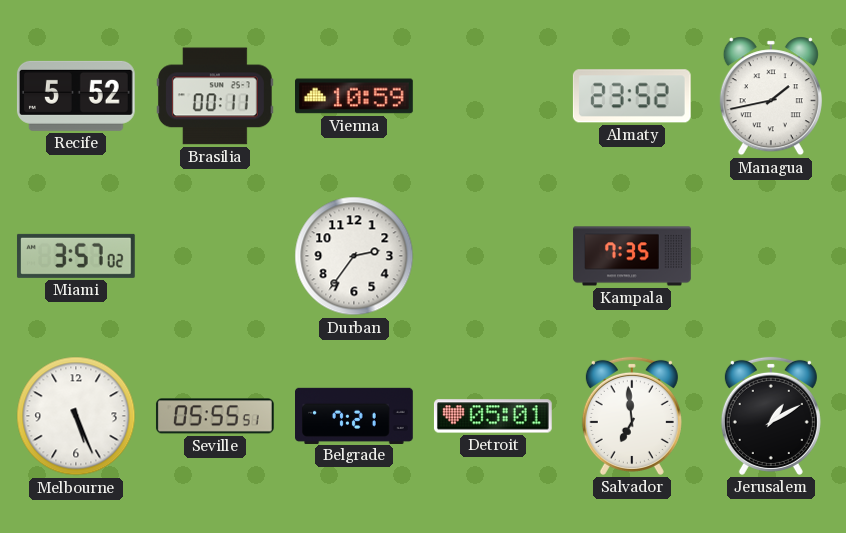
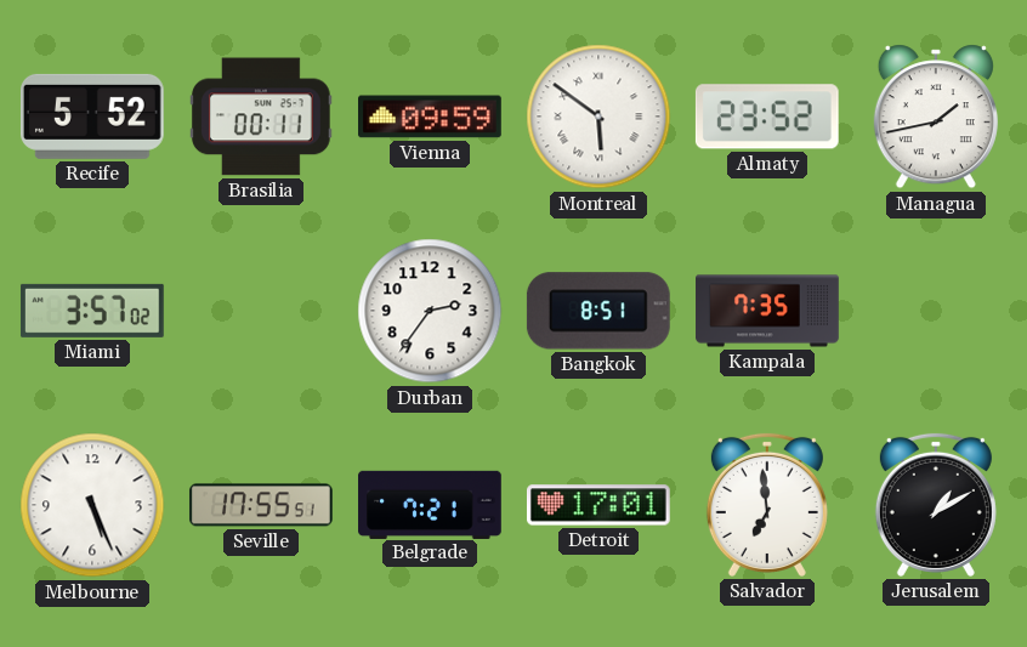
Vienna: 10:59 -> 09:59 (431, 117)
Montreal: none -> 5:51 (598, 117)
Bangkok: none -> 8:51 (598, 311)
Seville: 05:55 -> 17:55 (261, 505)
Detroit: 05:01 -> 17:01 (598, 505)
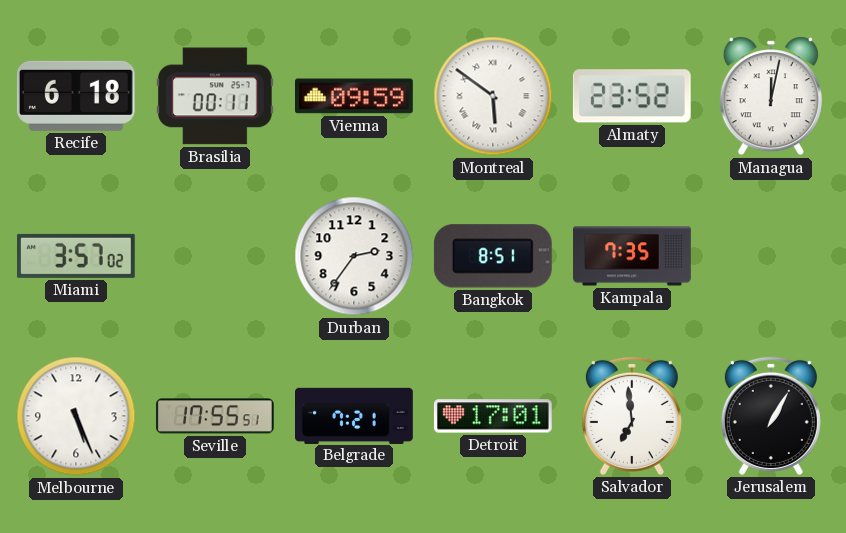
Recife: 5:52 -> 6:18 (76, 96)
Managua: 1:43 -> 12:02 (771, 96)
Jerusalem: 1:10 -> 1:05 (771, 416)
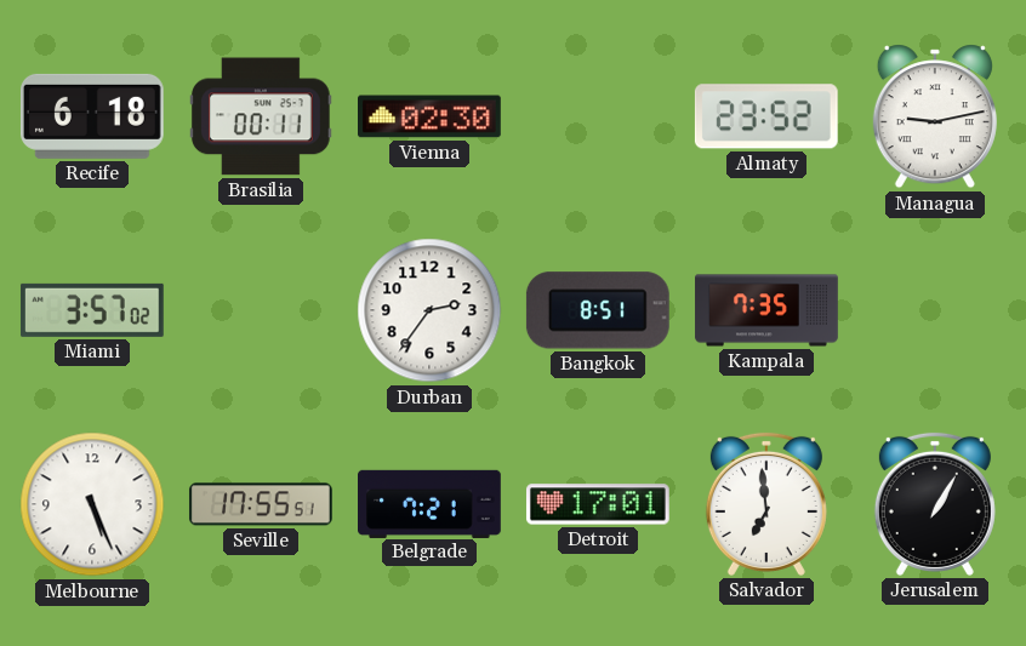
Vienna: 09:59 -> 02:30 (431, 116)
Montreal: 5:51 -> none (493, 96)
Managua: 12:02 -> 9:13 (935, 116)
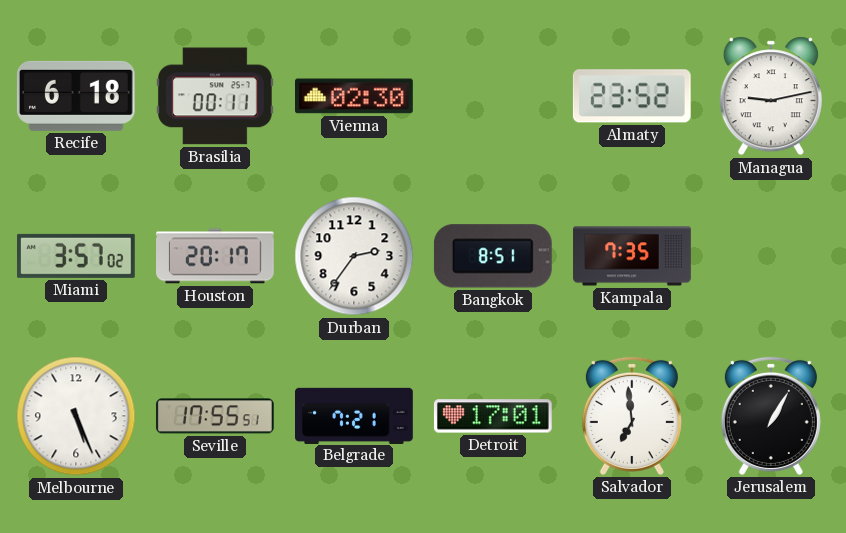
Houston: none -> 20:17 (216, 256)
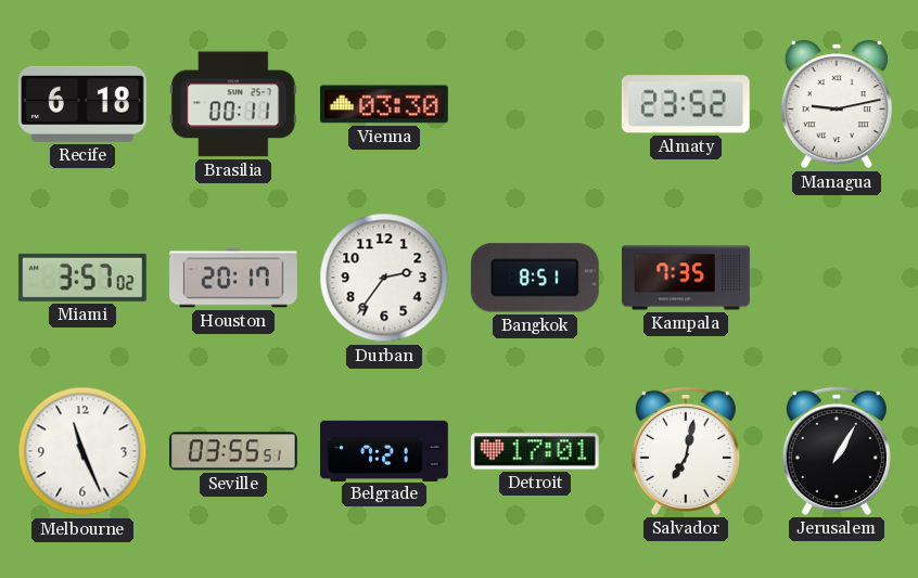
Vienna: 02:30 -> 03:30 (385, 104)
Melbourne: 5:26 -> 11:26 (82, 451)
Seville: 17:55 -> 03:55 (233, 451)
Salvador: 6:59 -> 7:02 (686, 451)
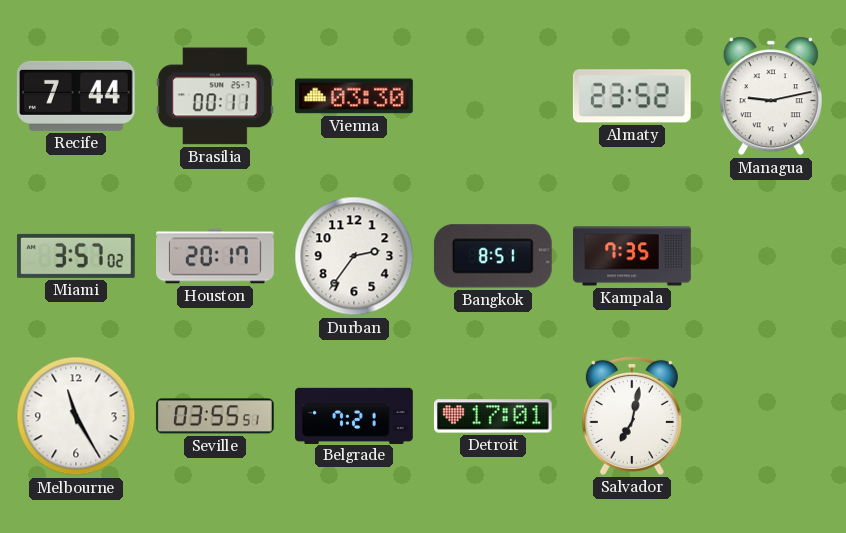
Recife: 6:18 -> 7:44 (76, 96)
Melbourne: 11:26 -> 11:25 (76, 416)
Jerusalem: 1:05 -> none (837, 451)
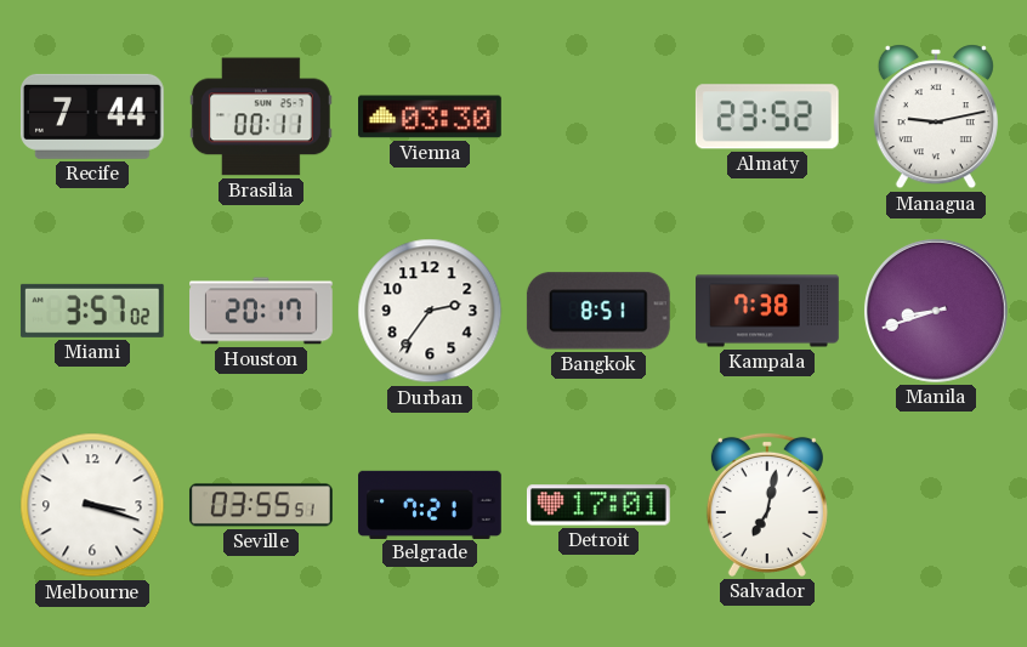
Kampala: 7:35 -> 7:38 (767, 311)
Manila: none -> 8:42 (936, 311)
Melbourne: 11:25 -> 3:18 (92, 505)
